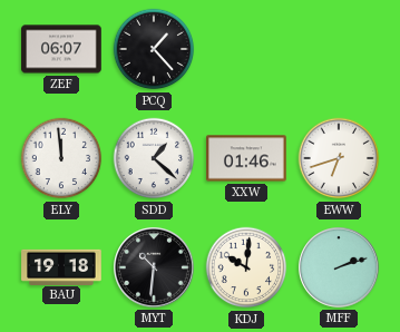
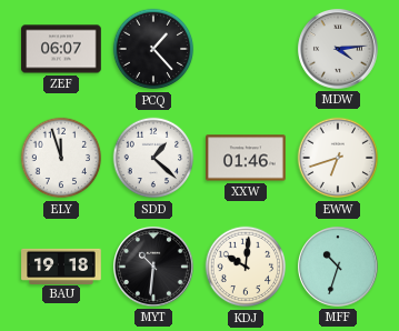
MDW: none -> 4:14 (339, 50)
ELY: 11:59 -> 11:57 (61, 158)
MFF: 2:12 -> 10:33 (339, 268)
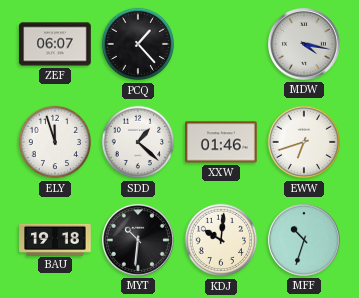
MDW: 4:14 -> 4:17 (305, 45)
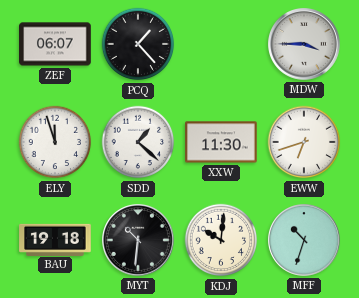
MDW: 4:17 -> 3:45 (305, 45)
XXW: 01:46 -> 11:30 (221, 142)
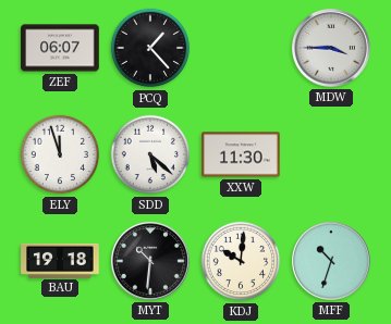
SDD: 1:22 -> 5:22 (150, 154)
EWW: 6:42 -> none (304, 142)
